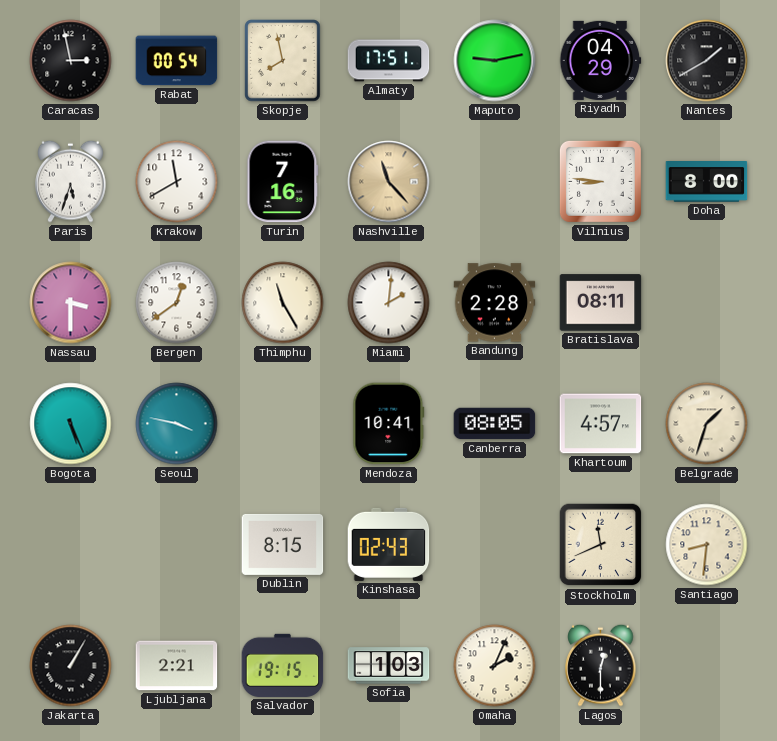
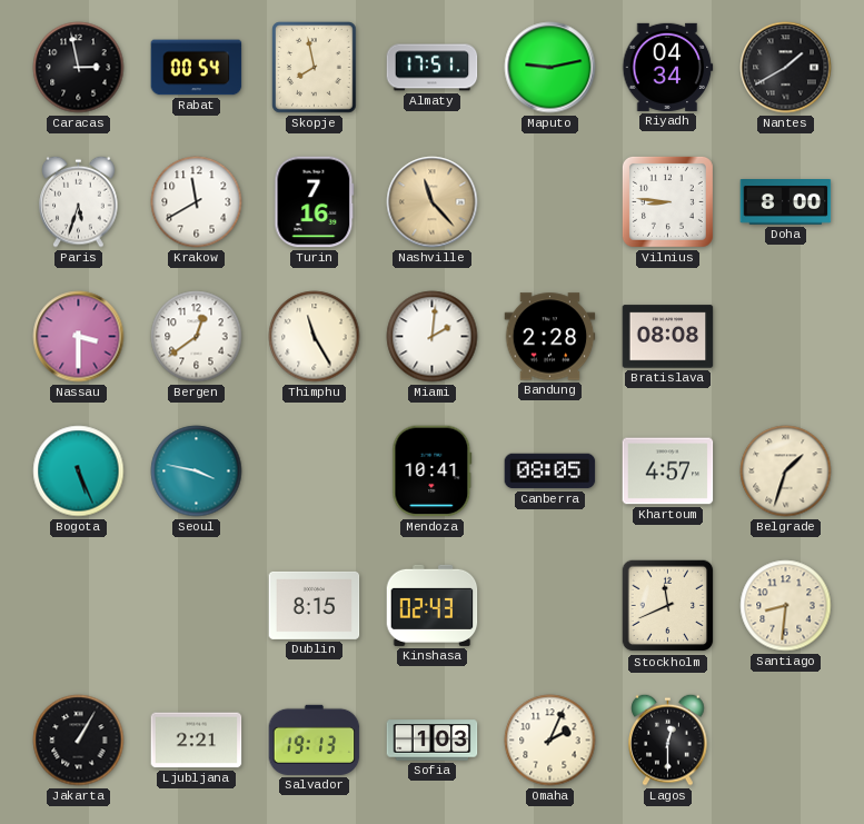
Riyadh: 04:29 -> 04:34 (668, 67)
Bratislava: 08:11 -> 08:08 (668, 337)
Salvador: 19:15 -> 19:13 (315, 739)
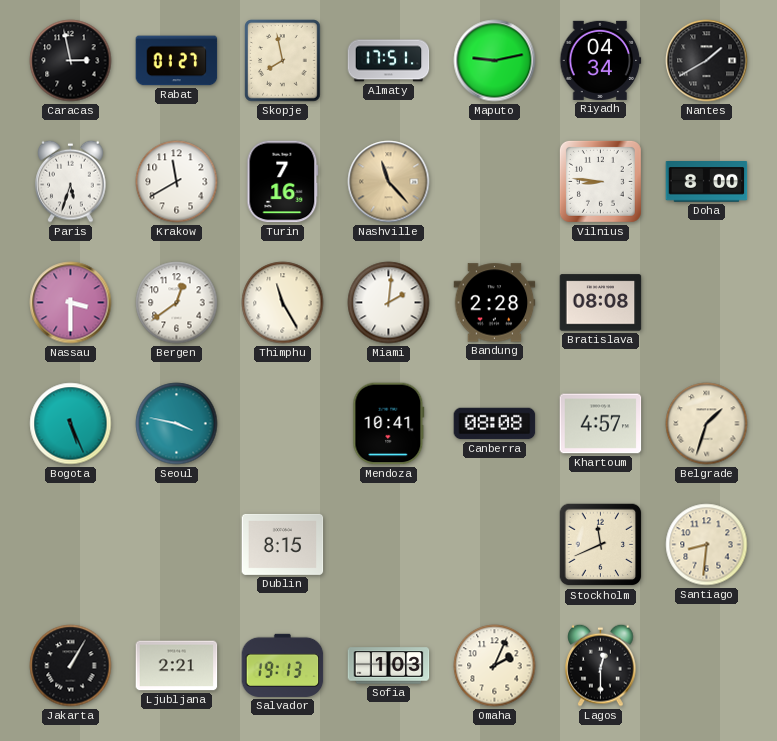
Rabat: 00:54 -> 01:27 (177, 61)
Canberra: 08:05 -> 08:08 (495, 424)
Kinshasa: 02:43 -> none (433, 605)
